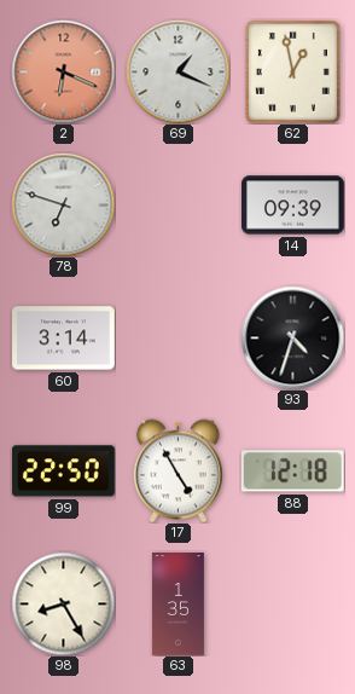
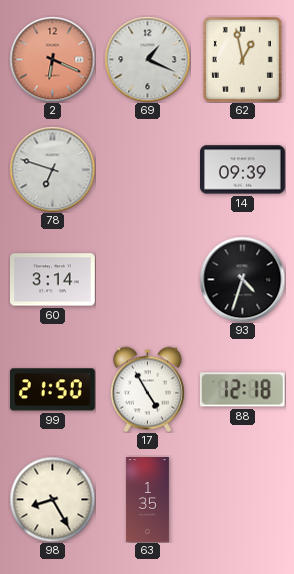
99: 22:50 -> 21:50 (52, 390)
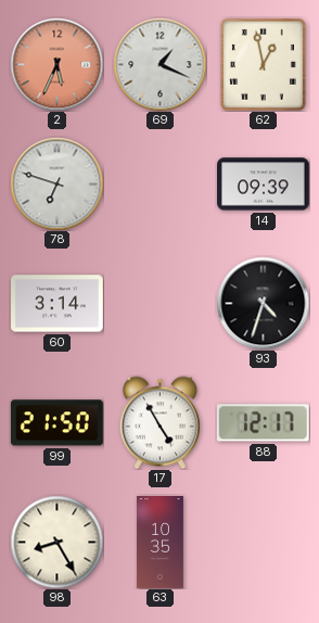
2: 6:19 -> 5:34 (56, 64)
88: 12:18 -> 12:17 (263, 423)
63: 1:35 -> 10:35 (159, 543)
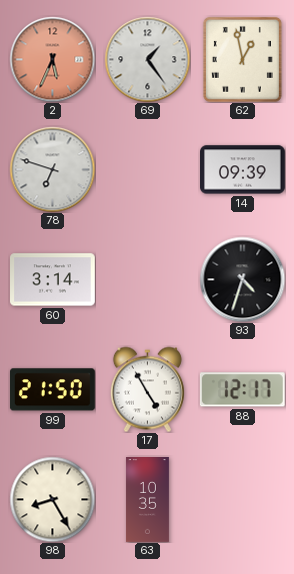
69: 1:19 -> 1:24 (147, 59)
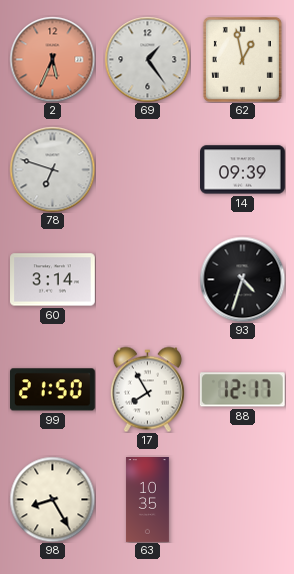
17: 4:55 -> 7:55 (147, 389)
